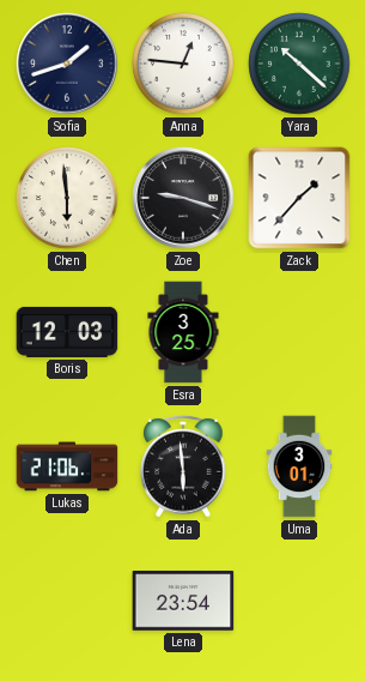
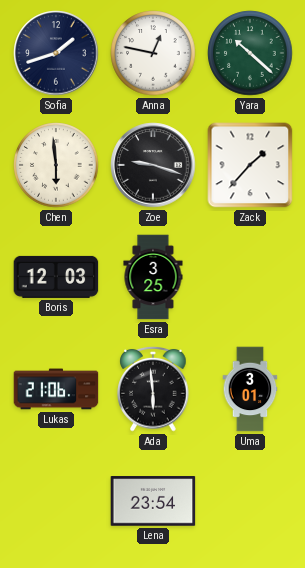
Anna: 12:46 -> 12:47 (153, 53)
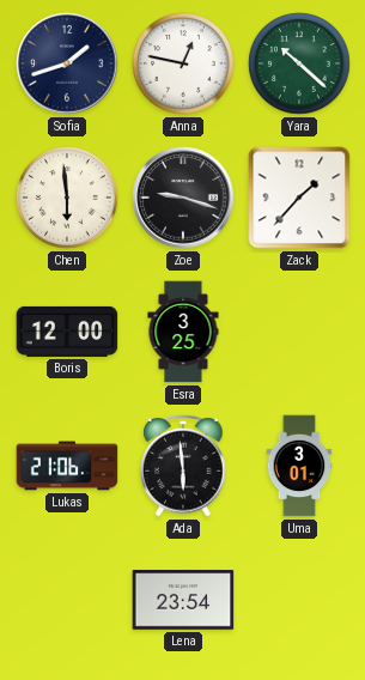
Boris: 12:03 -> 12:00 (67, 332)
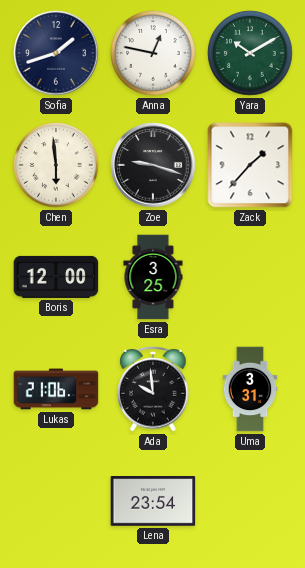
Yara: 10:22 -> 10:10 (250, 53)
Ada: 5:59 -> 9:59 (153, 389)
Uma: 3:01 -> 3:31 (250, 389)
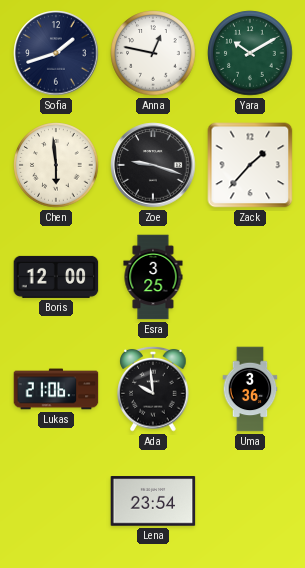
Uma: 3:31 -> 3:36 (250, 389)
